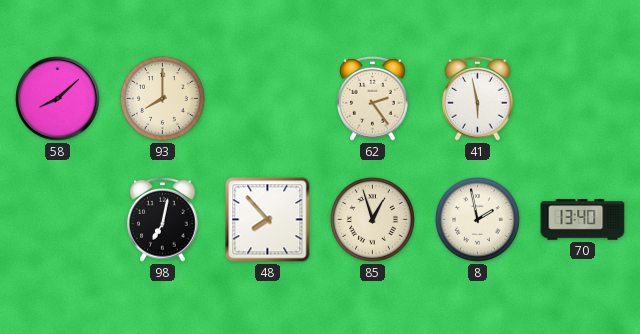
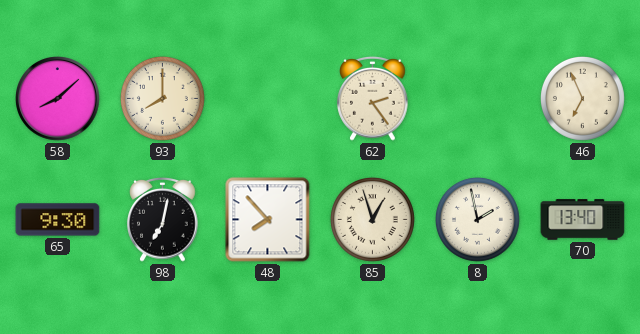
41: 5:58 -> none (478, 98)
46: none -> 6:56 (582, 98)
65: none -> 9:30 (58, 220)
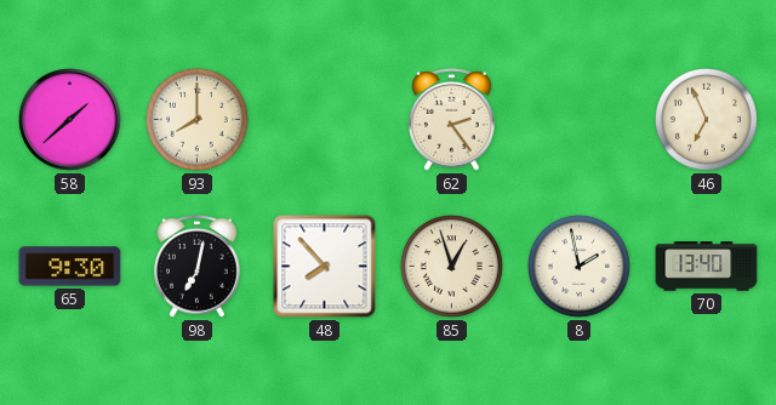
58: 8:08 -> 1:38 (70, 120)
